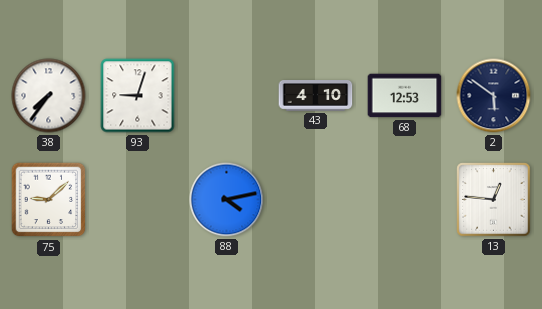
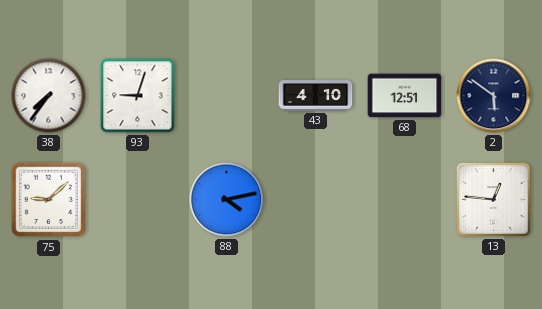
68: 12:53 -> 12:51 (405, 96)
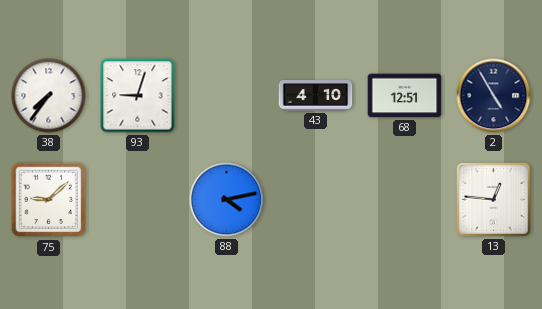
2: 5:51 -> 4:55 (494, 96)
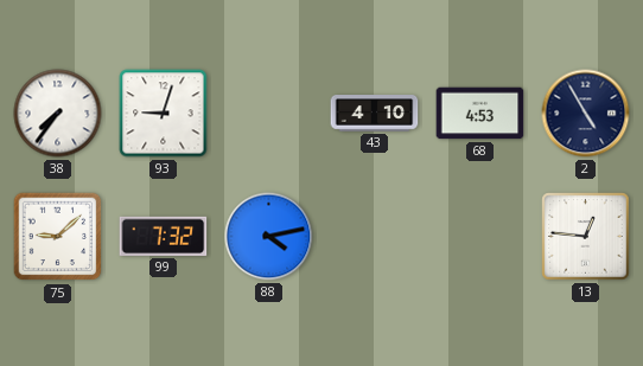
68: 12:51 -> 4:53 (480, 114)
99: none -> 7:32 (164, 236)
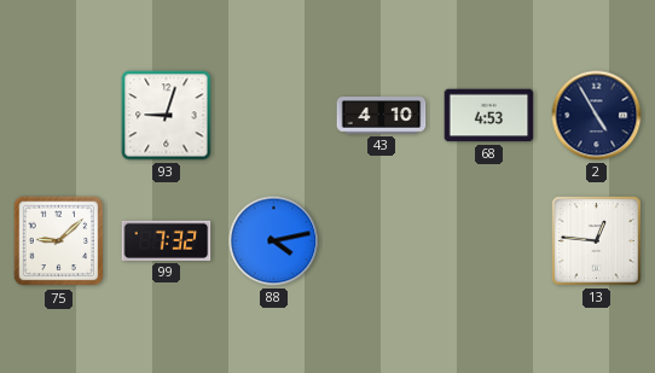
38: 7:36 -> none (58, 114)
